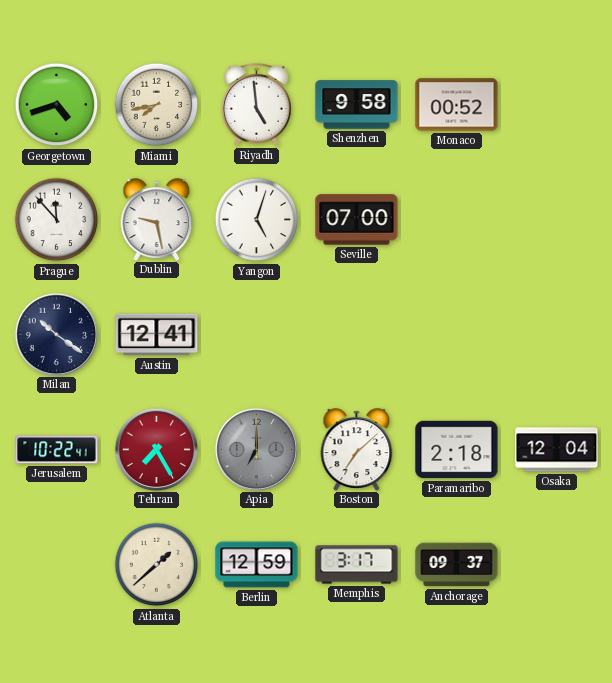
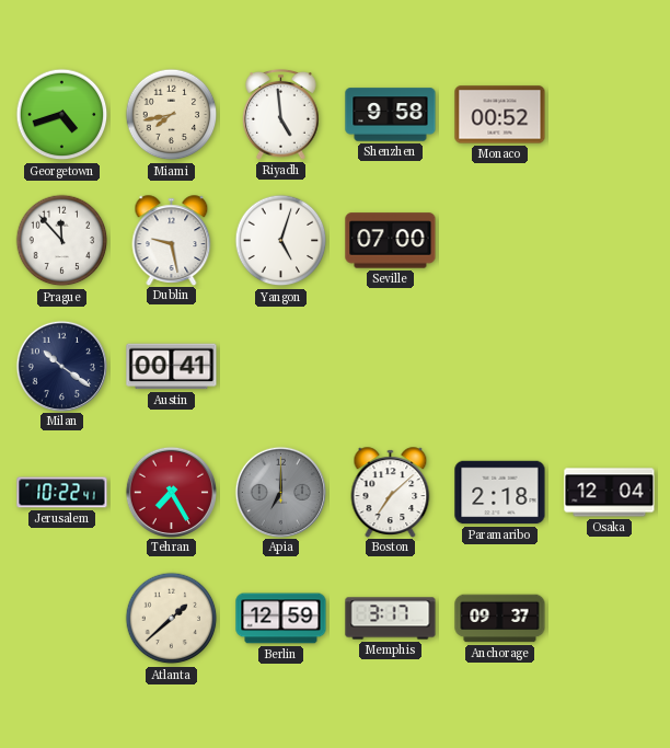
Austin: 12:41 -> 00:41 (172, 367)
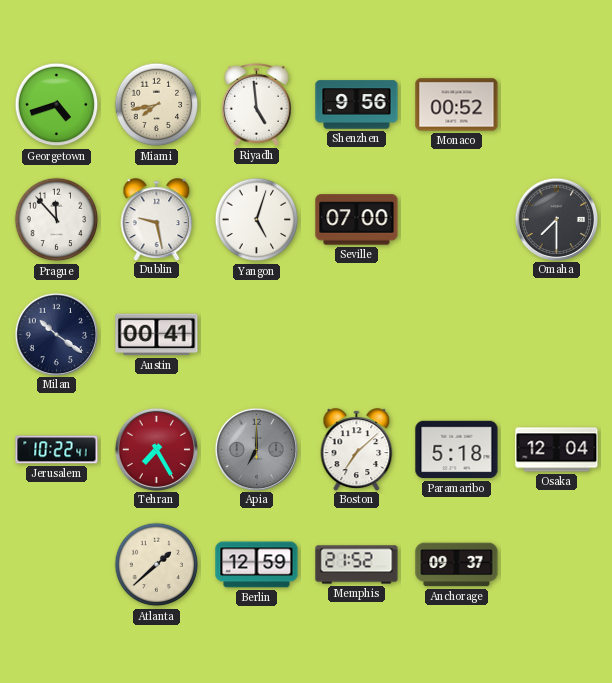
Shenzhen: 9:58 -> 9:56 (357, 105)
Omaha: none -> 7:30 (556, 219)
Paramaribo: 2:18 -> 5:18 (457, 450)
Memphis: 3:17 -> 21:52 (357, 565)
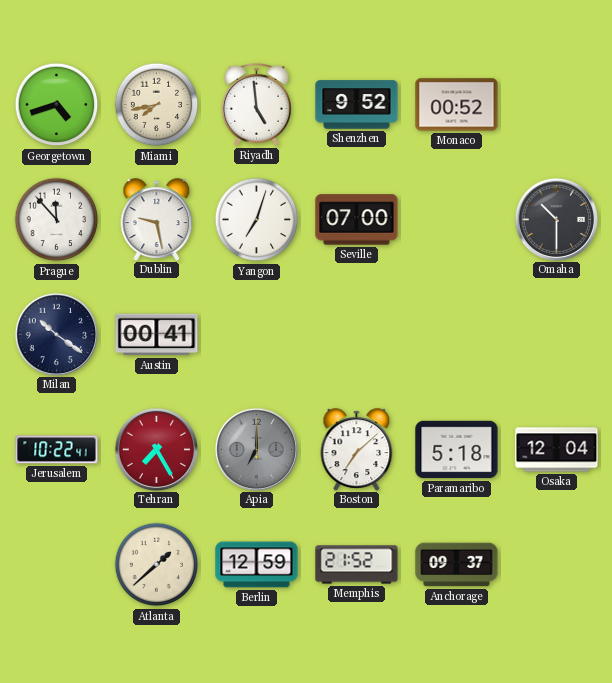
Shenzhen: 9:56 -> 9:52 (357, 105)
Yangon: 5:03 -> 7:03 (257, 220)
Omaha: 7:30 -> 10:30 (556, 219)
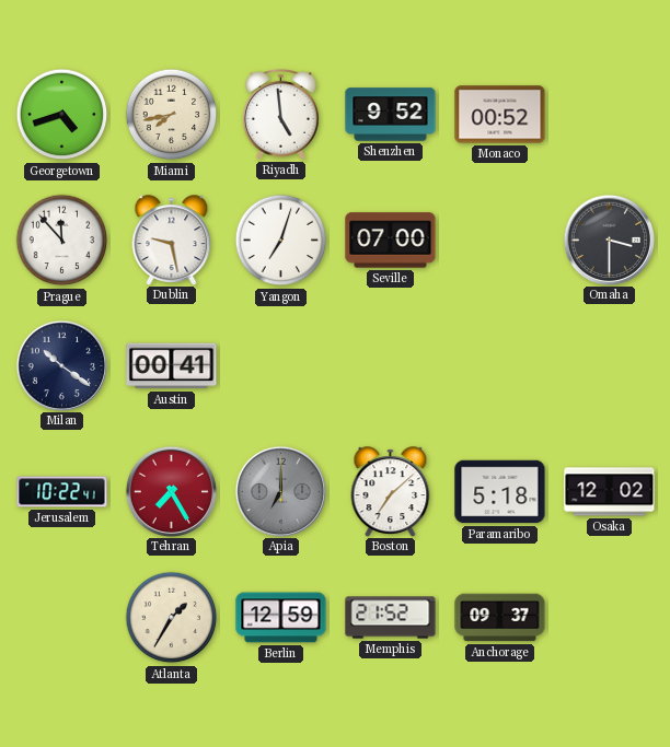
Omaha: 10:30 -> 3:30 (609, 240)
Osaka: 12:04 -> 12:02 (610, 492)
Atlanta: 1:38 -> 1:35 (172, 618)
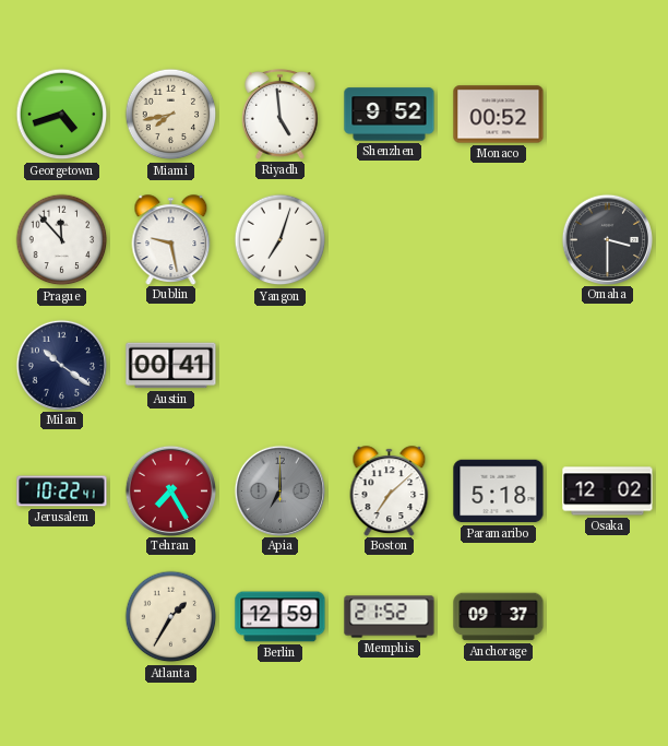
Seville: 07:00 -> none (391, 241)
